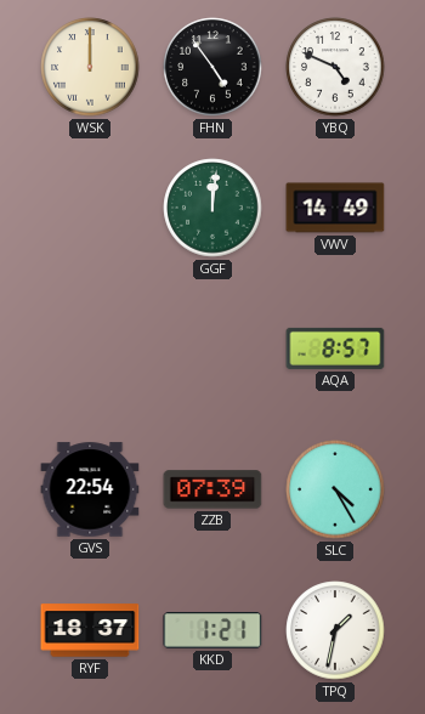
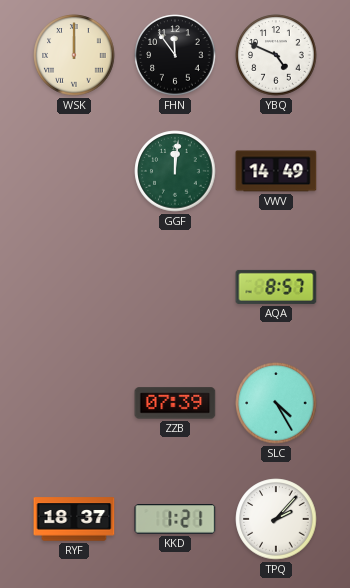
FHN: 4:54 -> 11:54 (175, 55)
GVS: 22:54 -> none (90, 489)
TPQ: 1:32 -> 2:07 (276, 519)
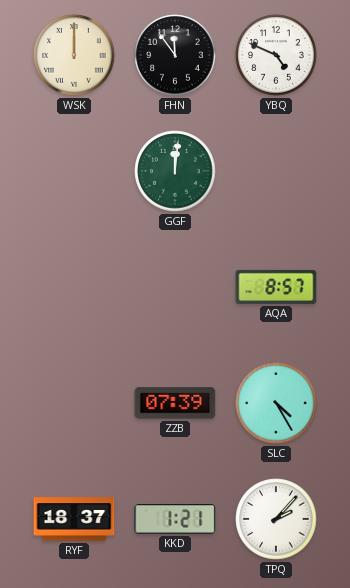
VWV: 14:49 -> none (276, 171)
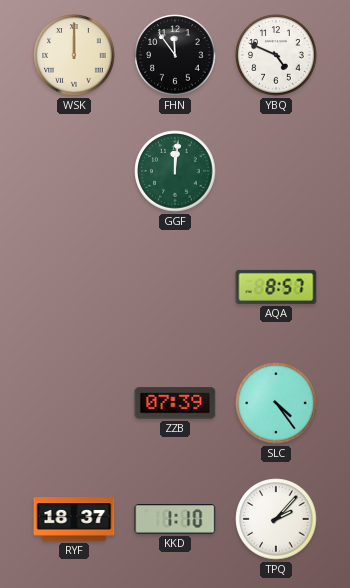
SLC: 4:25 -> 4:24 (276, 403)
KKD: 1:21 -> 1:10 (175, 519)
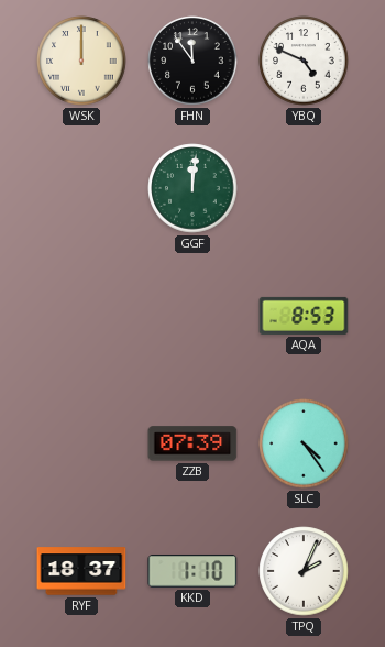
AQA: 8:57 -> 8:53 (304, 316)
TPQ: 2:07 -> 2:04 (304, 571)
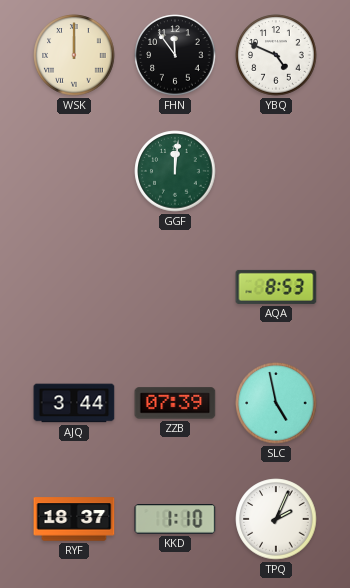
AJQ: none -> 3:44 (74, 403)
SLC: 4:24 -> 4:58 (276, 403)
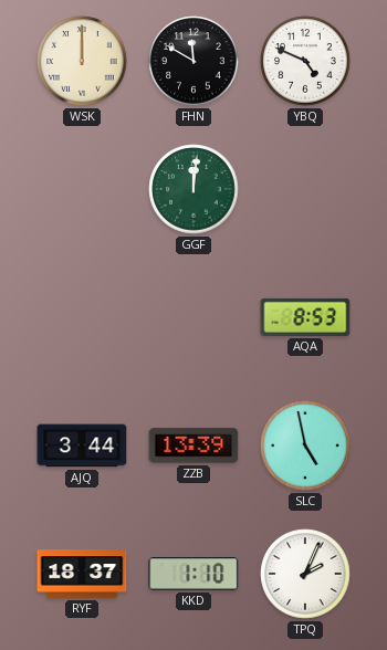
FHN: 11:54 -> 11:50 (193, 61)
ZZB: 07:39 -> 13:39 (193, 445)
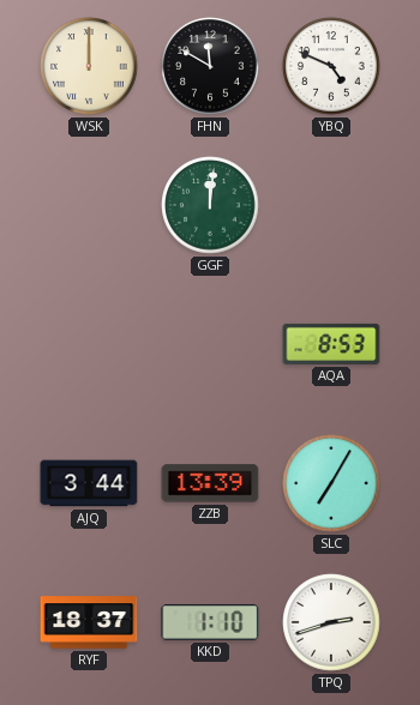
SLC: 4:58 -> 7:05 (331, 483)
TPQ: 2:04 -> 2:42 (331, 622)
